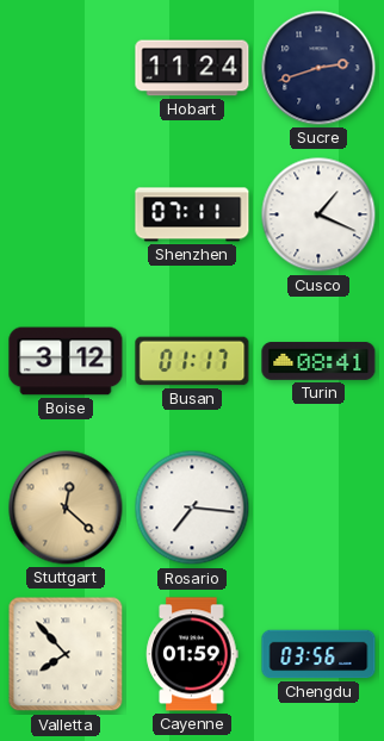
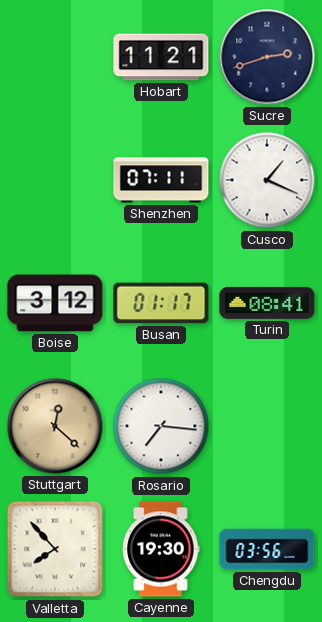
Hobart: 11:24 -> 11:21 (161, 57)
Cayenne: 01:59 -> 19:30 (161, 549)
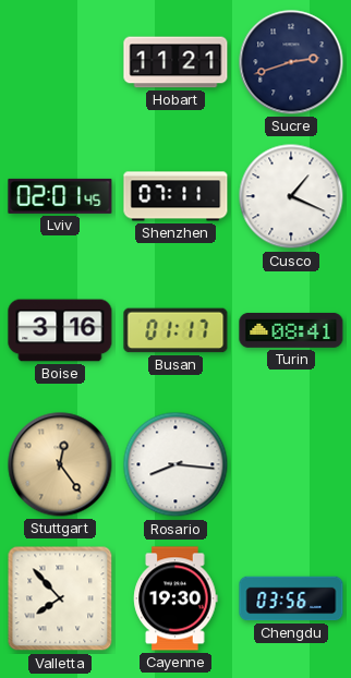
Lviv: none -> 02:01 (60, 196)
Boise: 3:12 -> 3:16 (60, 330)
Stuttgart: 12:22 -> 12:24 (60, 464)
Rosario: 7:16 -> 8:16 (175, 464)
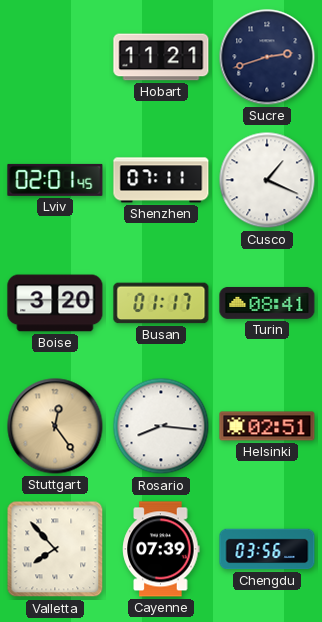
Boise: 3:16 -> 3:20 (55, 303)
Helsinki: none -> 02:51 (267, 426)
Cayenne: 19:30 -> 07:39 (161, 549)
